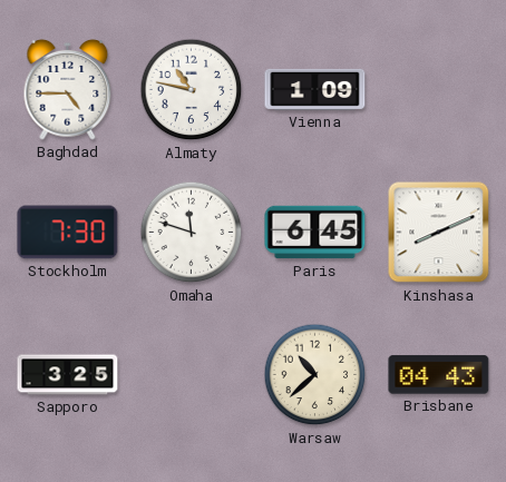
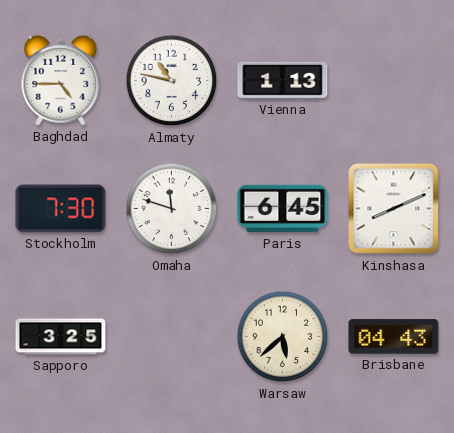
Vienna: 1:09 -> 1:13 (283, 80)
Warsaw: 10:38 -> 5:38 (283, 337)
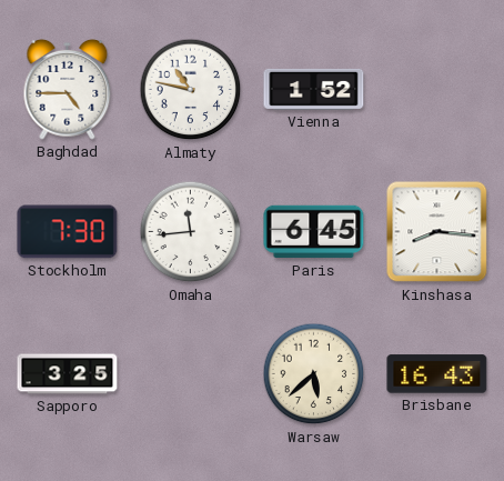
Vienna: 1:13 -> 1:52 (314, 89)
Omaha: 11:48 -> 11:44 (191, 232)
Kinshasa: 8:11 -> 8:16 (437, 232)
Brisbane: 04:43 -> 16:43 (437, 374)
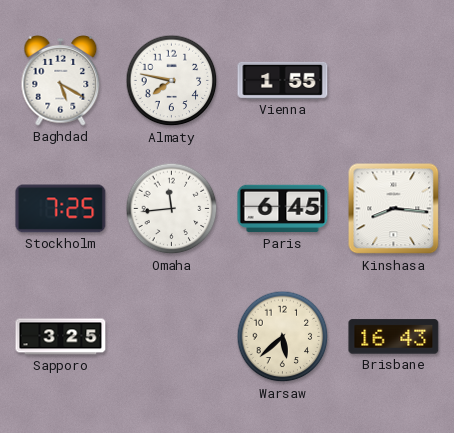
Baghdad: 4:45 -> 5:20 (61, 80)
Almaty: 10:47 -> 7:47 (172, 81)
Vienna: 1:52 -> 1:55 (283, 80)
Stockholm: 7:30 -> 7:25 (61, 209)
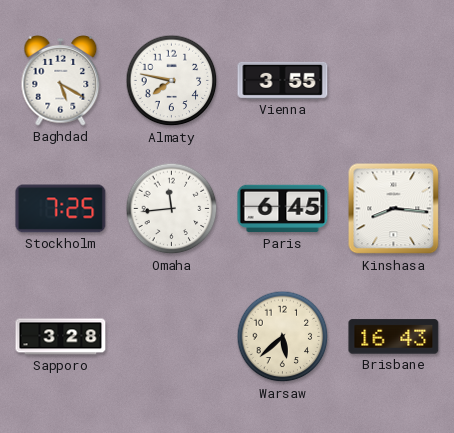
Vienna: 1:55 -> 3:55 (283, 80)
Sapporo: 3:25 -> 3:28 (61, 337)
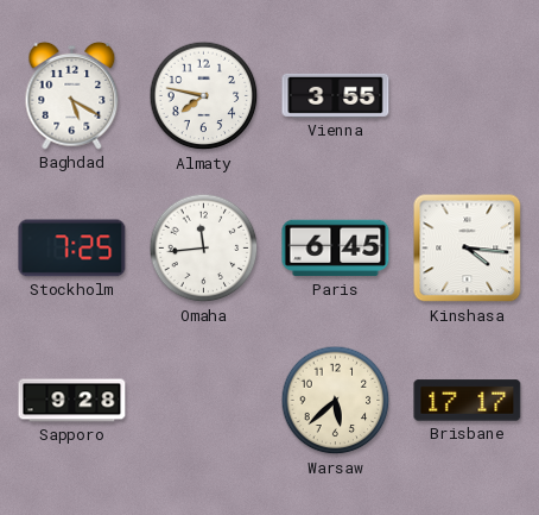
Kinshasa: 8:16 -> 4:16 (468, 249)
Sapporo: 3:28 -> 9:28 (72, 401)
Brisbane: 16:43 -> 17:17 (468, 401)
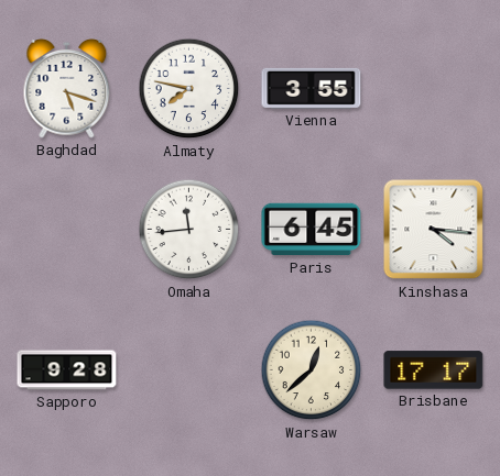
Baghdad: 5:20 -> 5:18 (67, 88)
Stockholm: 7:25 -> none (72, 249)
Warsaw: 5:38 -> 12:38 (312, 370)
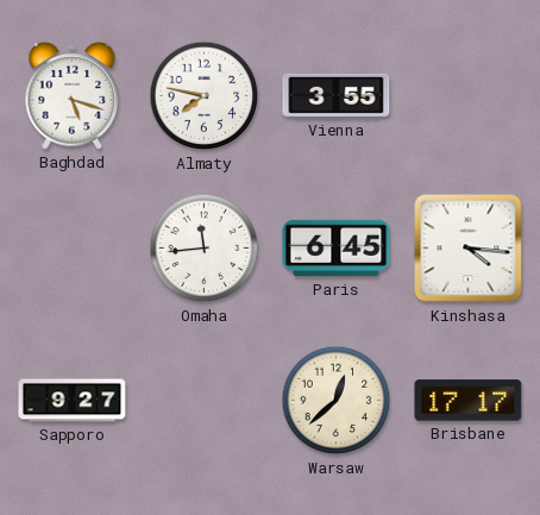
Sapporo: 9:28 -> 9:27 (73, 401)
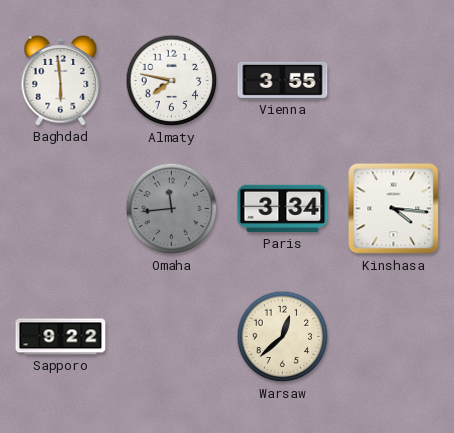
Baghdad: 5:18 -> 5:59 (61, 80)
Omaha dial: white -> grey (172, 209)
Paris: 6:45 -> 3:34 (283, 209)
Sapporo: 9:27 -> 9:22 (61, 337)
Brisbane: 17:17 -> none (469, 401)
